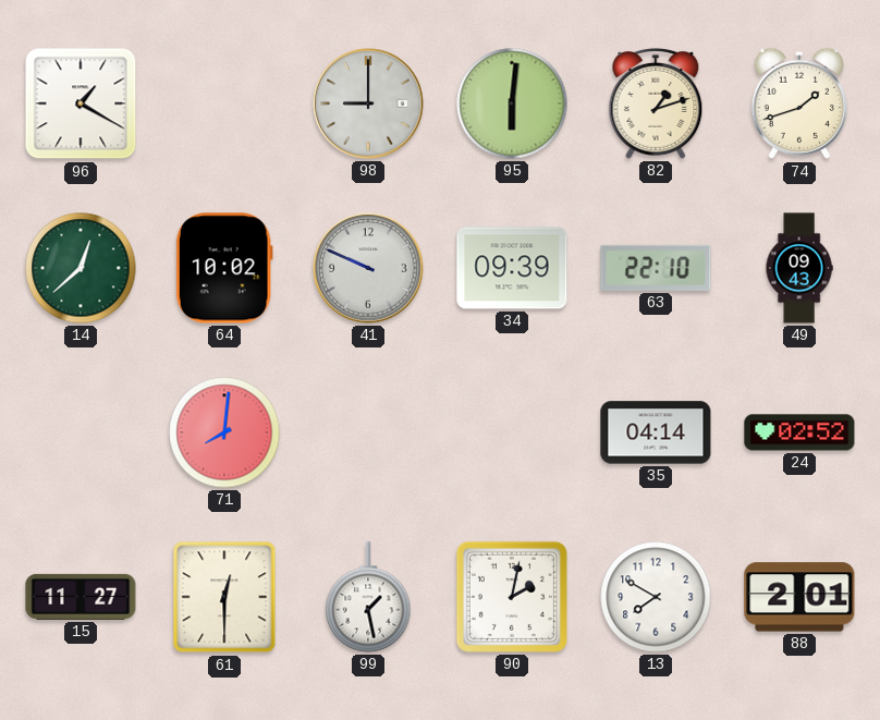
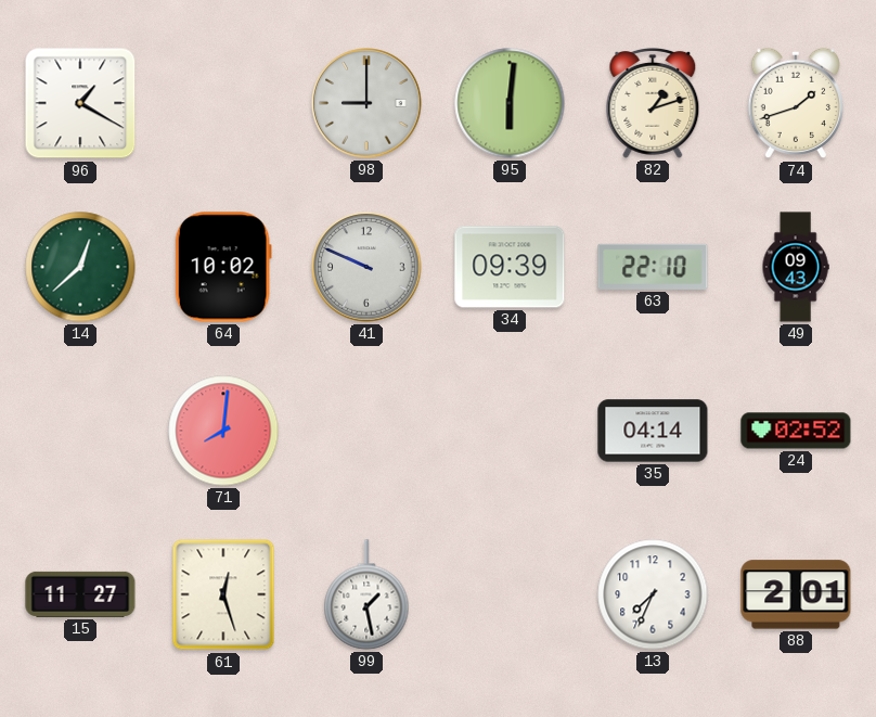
61: 12:30 -> 12:27 (223, 594)
90: 2:02 -> none (512, 597)
13: 7:50 -> 7:34 (653, 594)
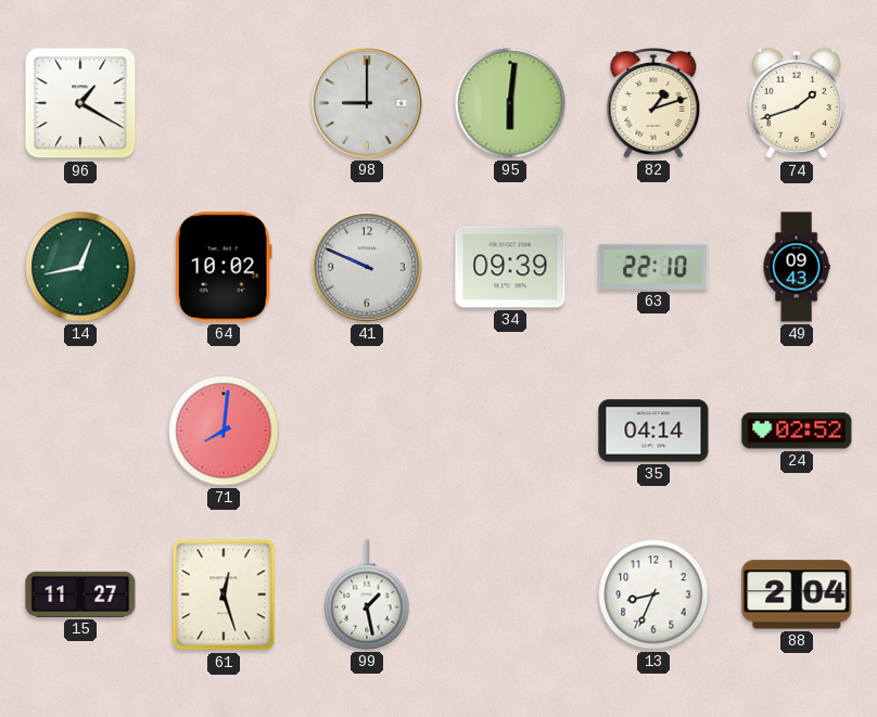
14: 12:38 -> 12:43 (80, 267)
13: 7:34 -> 8:34 (653, 594)
88: 2:01 -> 2:04 (797, 594)
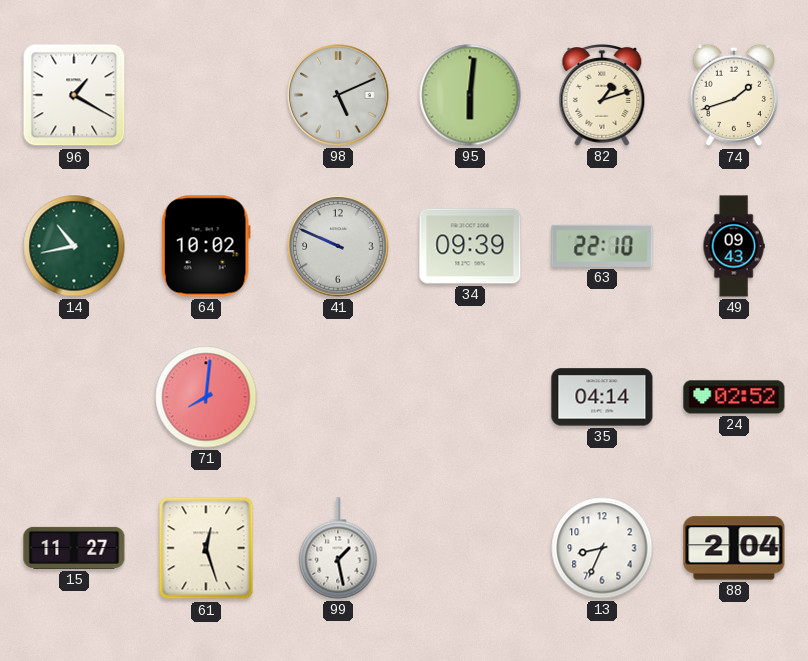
98: 9:00 -> 5:11 (338, 95)
14: 12:43 -> 10:43 (74, 246)
